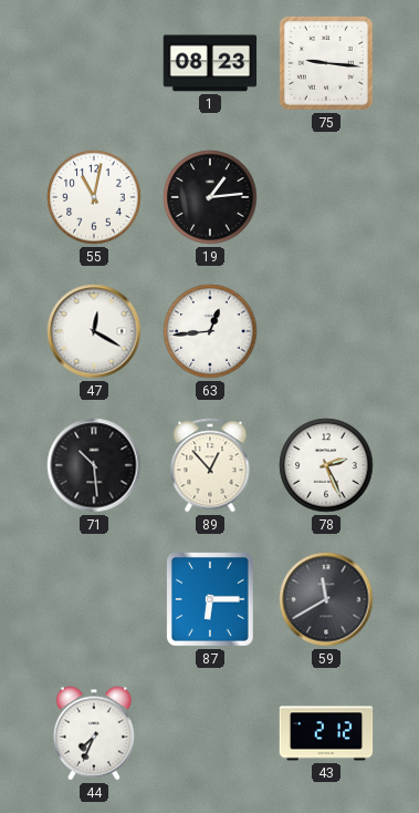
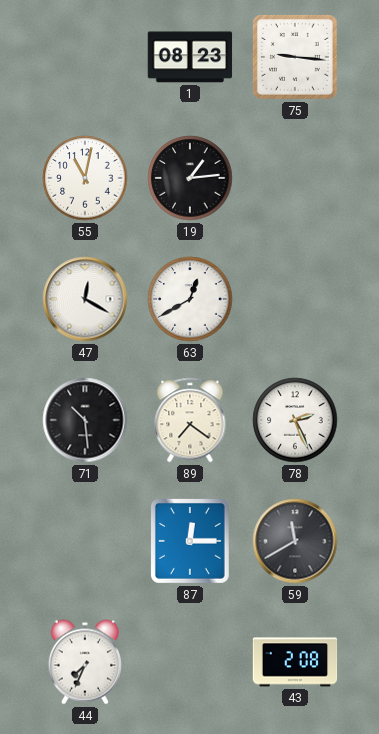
63: 12:44 -> 12:40 (190, 299)
89: 12:53 -> 7:21 (190, 420)
87: 6:15 -> 12:15 (191, 542)
43: 2:12 -> 2:08 (295, 662)
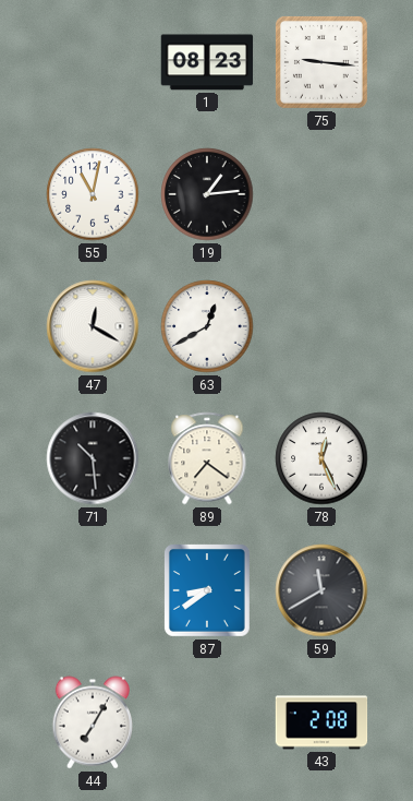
78: 2:26 -> 12:26 (321, 458)
87: 12:15 -> 8:39 (208, 591)
44: 7:34 -> 7:05 (93, 722)
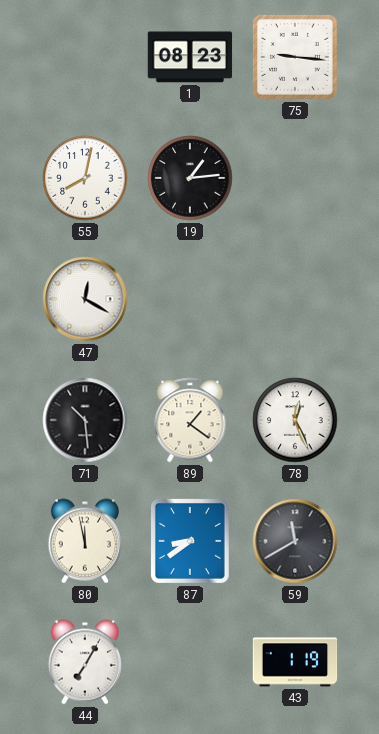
55: 11:02 -> 8:02 (85, 178)
63: 12:40 -> none (207, 326)
89: 7:21 -> 1:21 (190, 420)
80: none -> 11:58 (85, 541)
43: 2:08 -> 1:19 (295, 662)
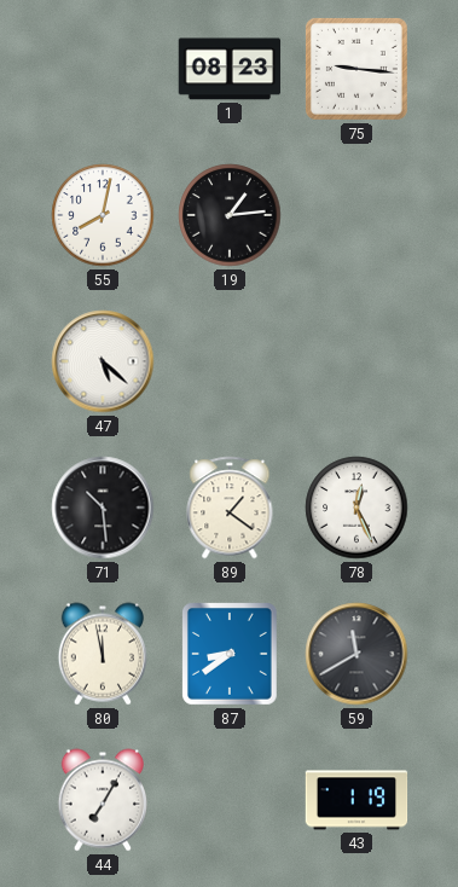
47: 12:20 -> 5:22 (103, 361)
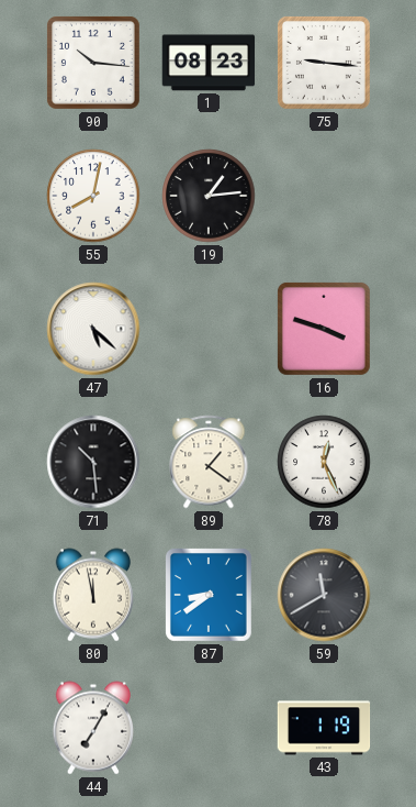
90: none -> 10:16 (93, 63)
16: none -> 3:48 (324, 329)
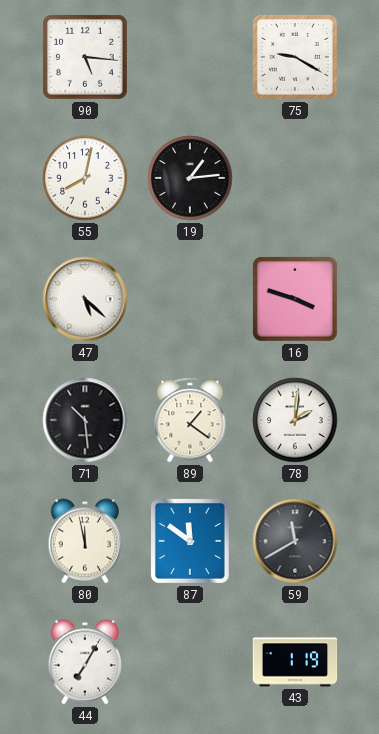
90: 10:16 -> 5:16 (85, 57)
1: 08:23 -> none (209, 63)
75: 9:16 -> 9:20 (295, 57)
78: 12:26 -> 2:01 (295, 420)
87: 8:39 -> 11:51 (191, 542)
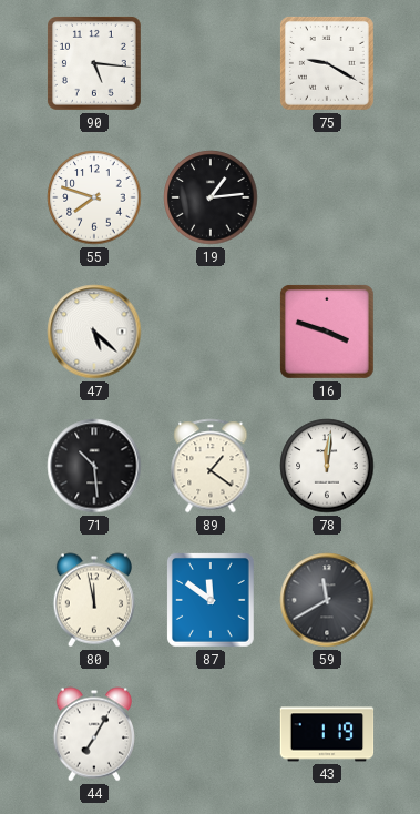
55: 8:02 -> 7:48 (94, 197)
78: 2:01 -> 12:01 (327, 466)
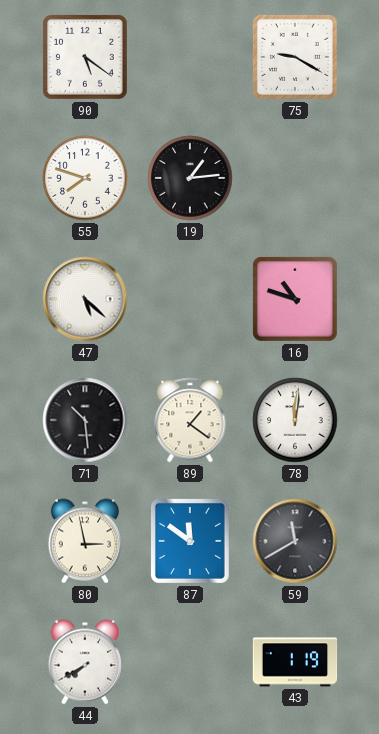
90: 5:16 -> 5:21 (85, 57)
16: 3:48 -> 10:48 (295, 299)
80: 11:58 -> 2:58 (85, 541)
44: 7:05 -> 7:40 (85, 662)
